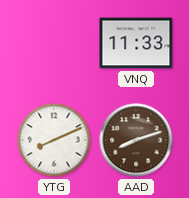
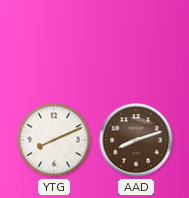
VNQ: 11:33 -> none (136, 43)
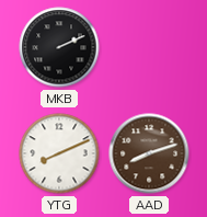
MKB: none -> 2:11 (59, 47)
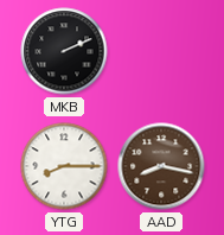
YTG: 8:11 -> 8:15 (64, 166)
AAD: 8:12 -> 8:17 (161, 166)
